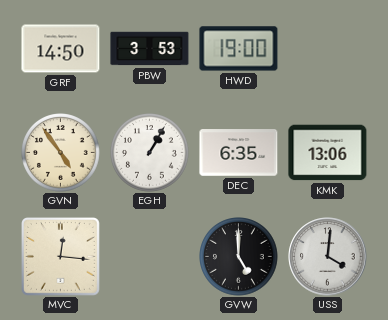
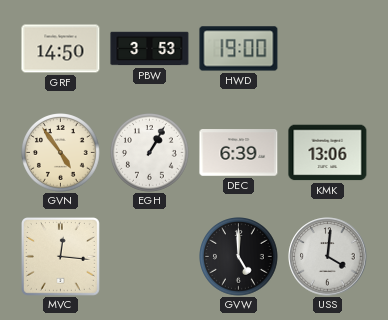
DEC: 6:35 -> 6:39 (239, 153)
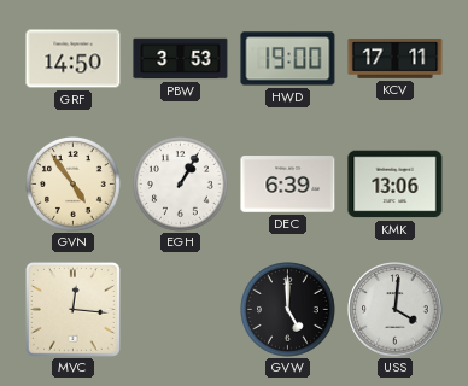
KCV: none -> 17:11 (396, 59)
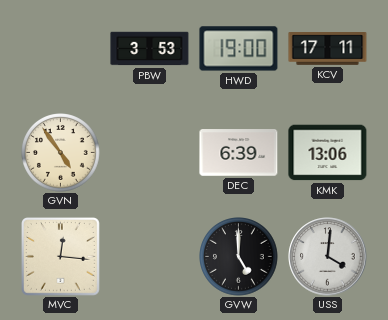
GRF: 14:50 -> none (74, 59)
EGH: 1:05 -> none (181, 185)
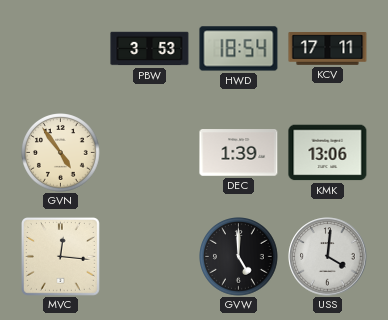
HWD: 19:00 -> 18:54 (239, 49)
DEC: 6:39 -> 1:39 (239, 153)
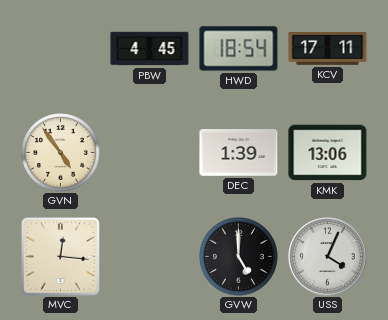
PBW: 3:53 -> 4:45 (150, 49)
USS: 4:01 -> 4:04 (328, 257)
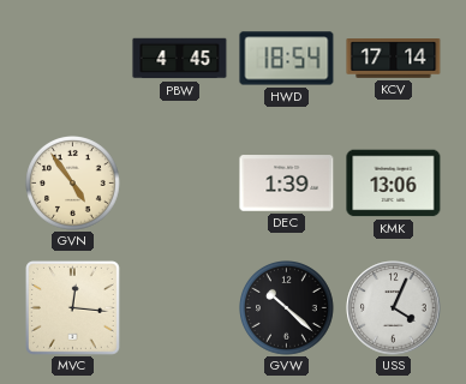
KCV: 17:11 -> 17:14 (394, 59)
GVW: 5:00 -> 10:22 (287, 308)
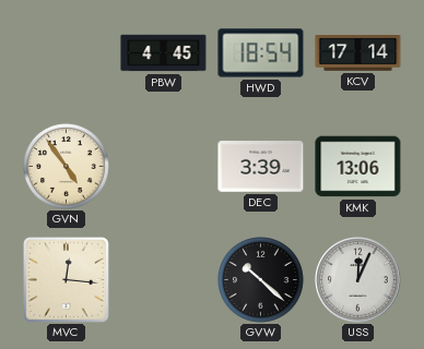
DEC: 1:39 -> 3:39 (261, 167)
USS: 4:04 -> 12:04 (358, 280)
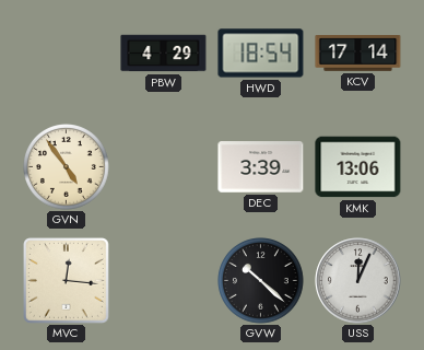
PBW: 4:45 -> 4:29 (164, 54)
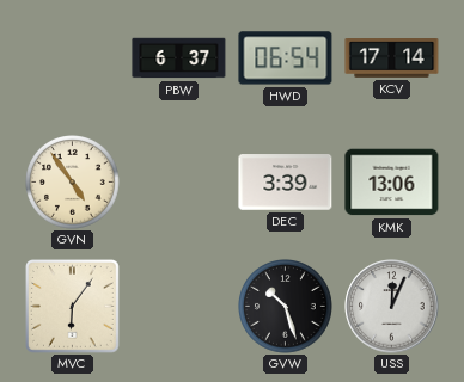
PBW: 4:29 -> 6:37 (179, 58)
HWD: 18:54 -> 06:54 (286, 58)
MVC: 12:16 -> 6:06 (73, 307)
GVW: 10:22 -> 10:27 (286, 307)
